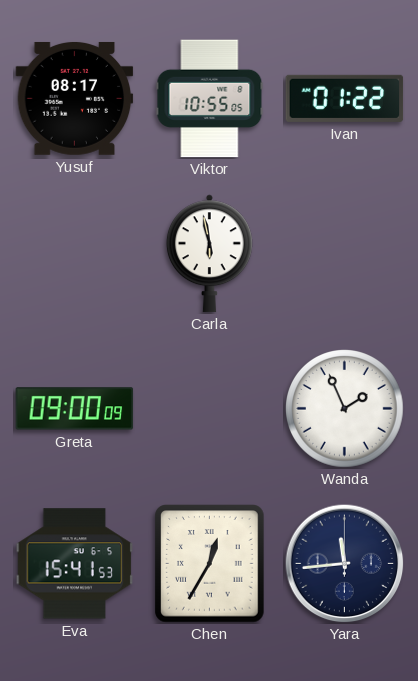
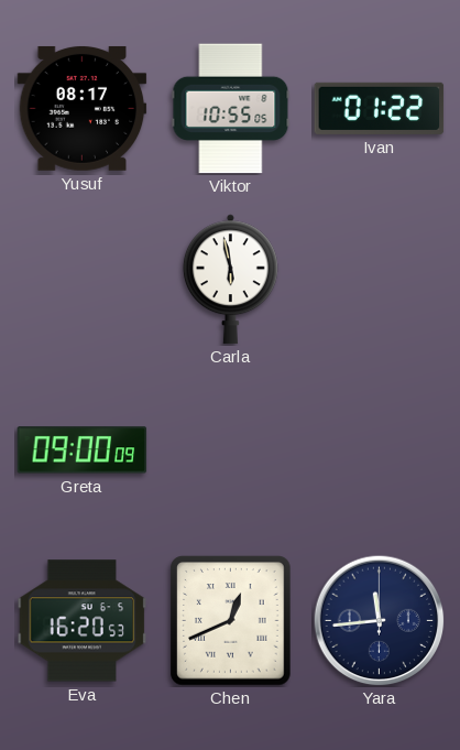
Wanda: 1:56 -> none (345, 409)
Eva: 15:41 -> 16:20 (83, 621)
Chen: 12:35 -> 12:41 (231, 621)
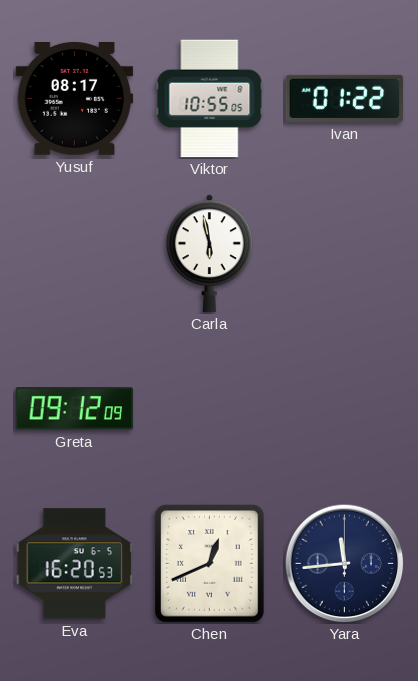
Greta: 09:00 -> 09:12 (75, 409)
